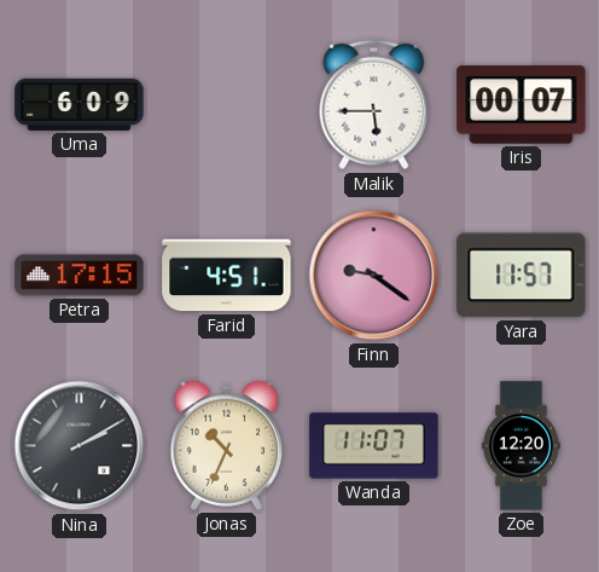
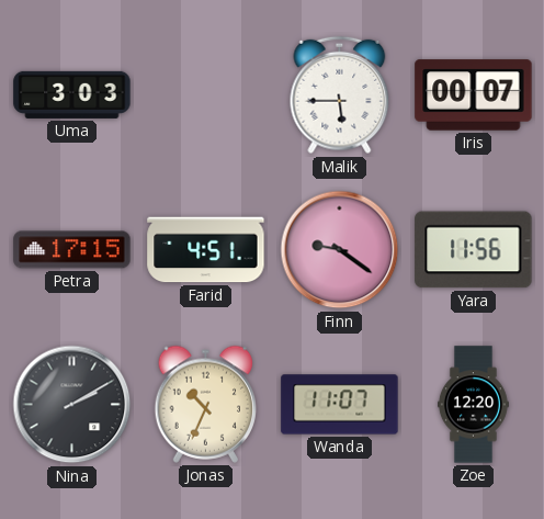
Uma: 6:09 -> 3:03 (72, 94)
Yara: 11:57 -> 11:56 (474, 250)
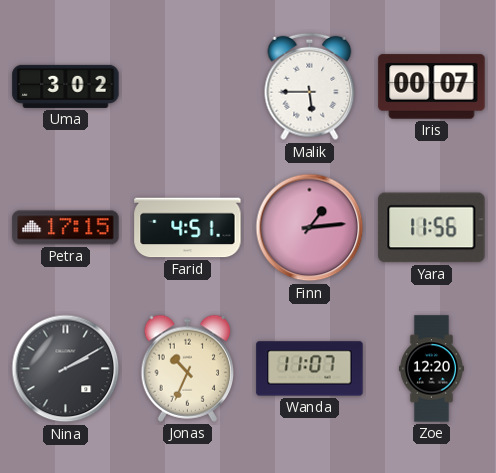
Uma: 3:03 -> 3:02 (66, 86)
Finn: 9:21 -> 1:14 (310, 228)
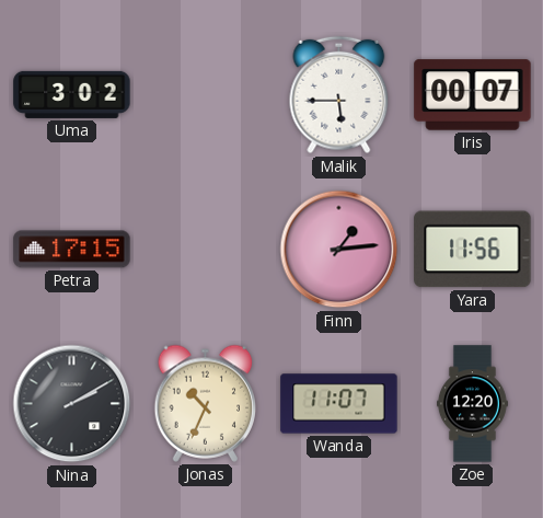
Farid: 4:51 -> none (188, 228)
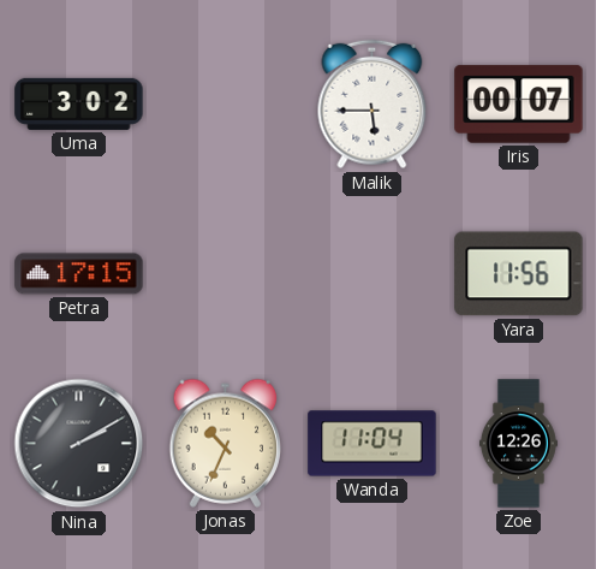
Finn: 1:14 -> none (339, 250)
Wanda: 11:07 -> 11:04 (372, 444)
Zoe: 12:20 -> 12:26 (518, 444)
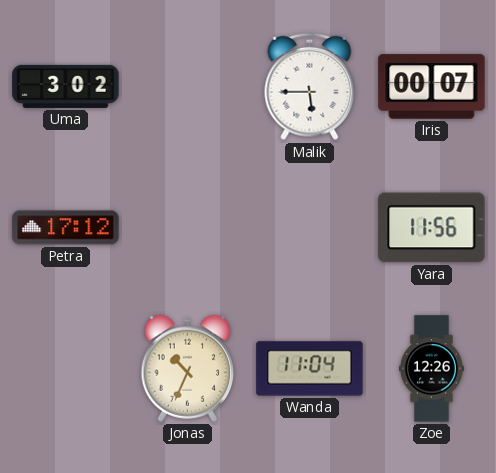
Petra: 17:15 -> 17:12 (66, 228)
Nina: 2:10 -> none (79, 444)
